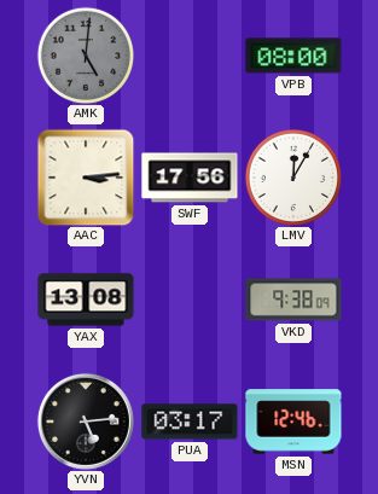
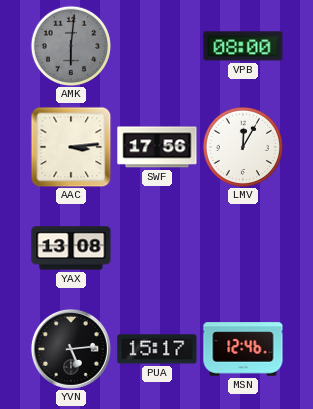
AMK: 5:01 -> 6:01 (70, 45)
VKD: 9:38 -> none (293, 300)
PUA: 03:17 -> 15:17 (157, 349)
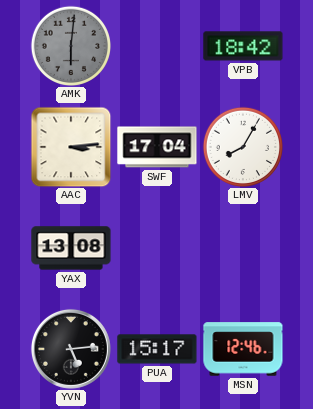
VPB: 08:00 -> 18:42 (243, 46)
SWF: 17:56 -> 17:04 (157, 147)
LMV: 12:05 -> 8:05 (242, 146)
